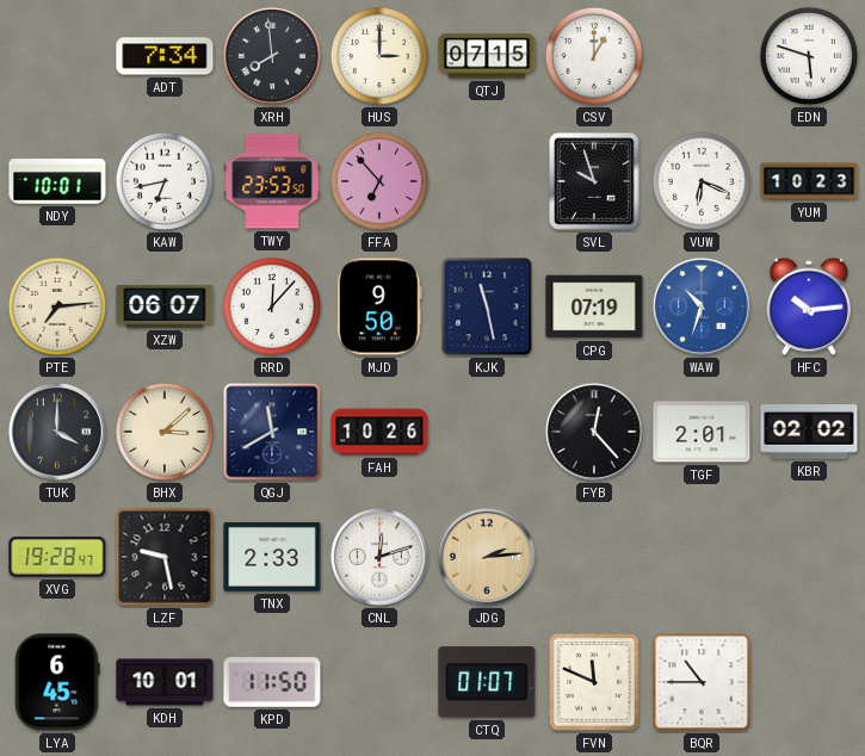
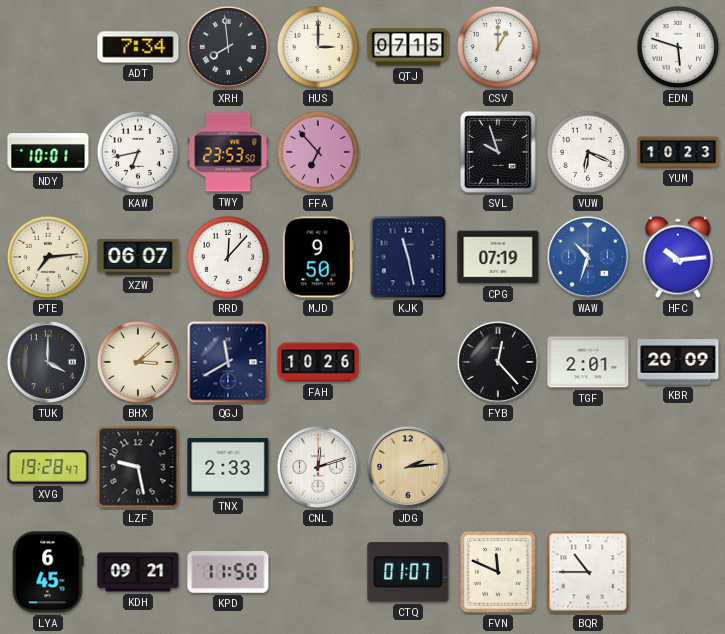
KBR: 02:02 -> 20:09 (678, 362)
KDH: 10:01 -> 09:21 (138, 572)
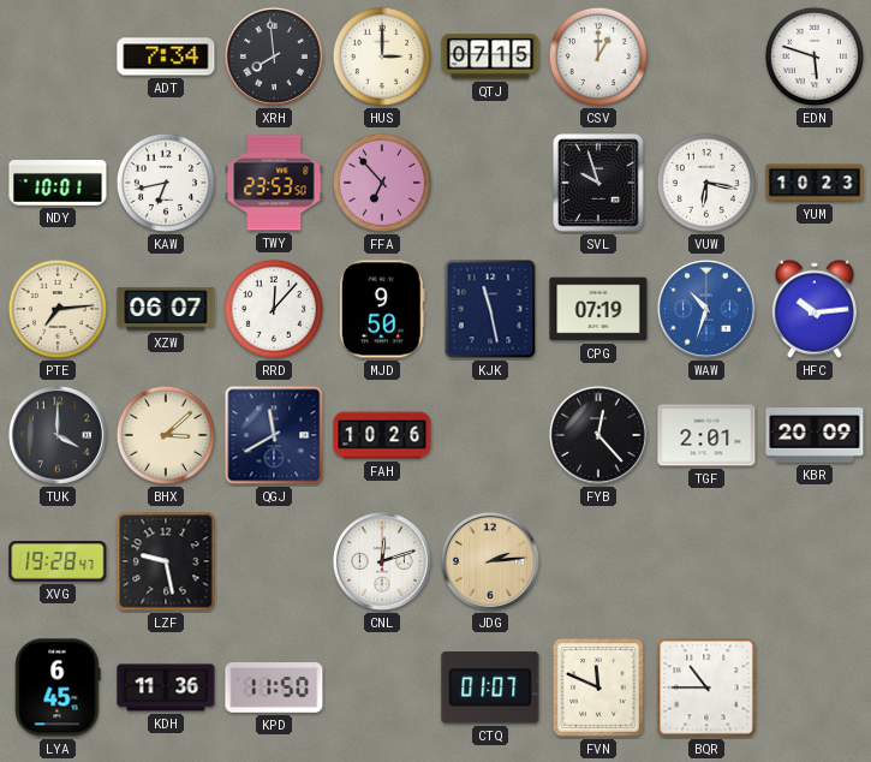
VUW: 6:19 -> 6:17 (706, 183)
TNX: 2:33 -> none (228, 467)
KDH: 09:21 -> 11:36 (166, 687)
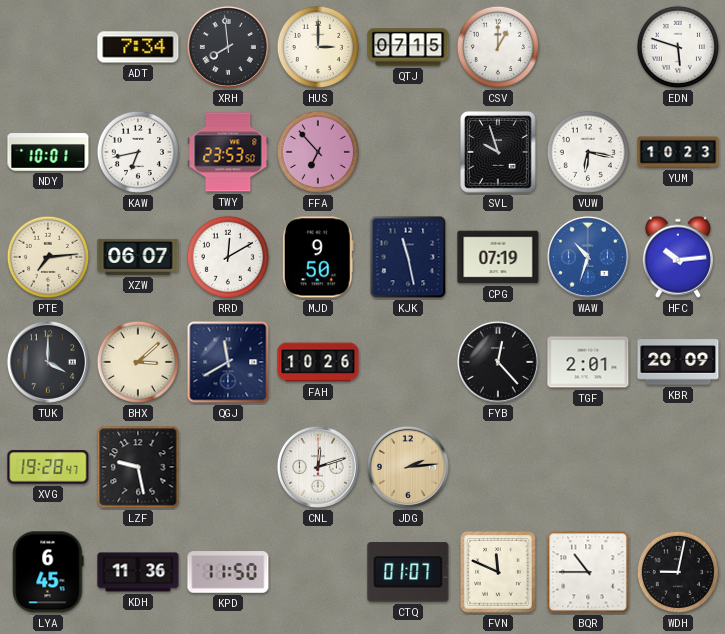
RRD: 12:07 -> 12:10 (228, 257)
WDH: none -> 9:02 (678, 572)
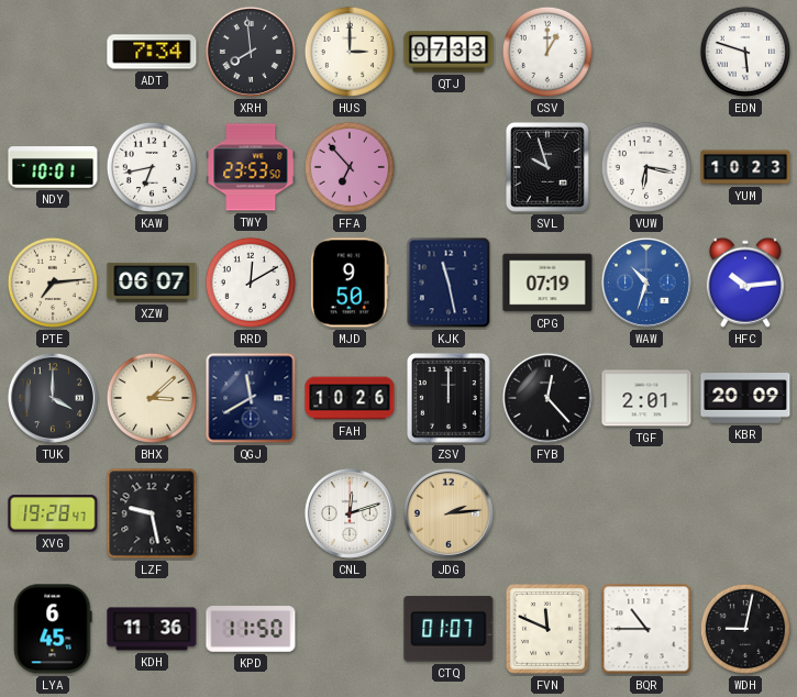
QTJ: 07:15 -> 07:33 (449, 52)
ZSV: none -> 12:00 (450, 399)
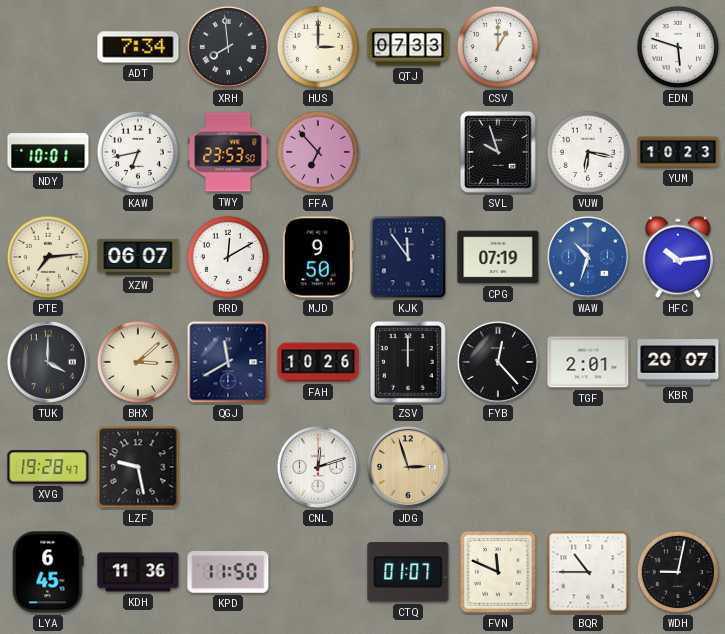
KJK: 11:28 -> 11:54 (408, 257)
KBR: 20:09 -> 20:07 (678, 362)
JDG: 2:14 -> 2:57 (408, 467)
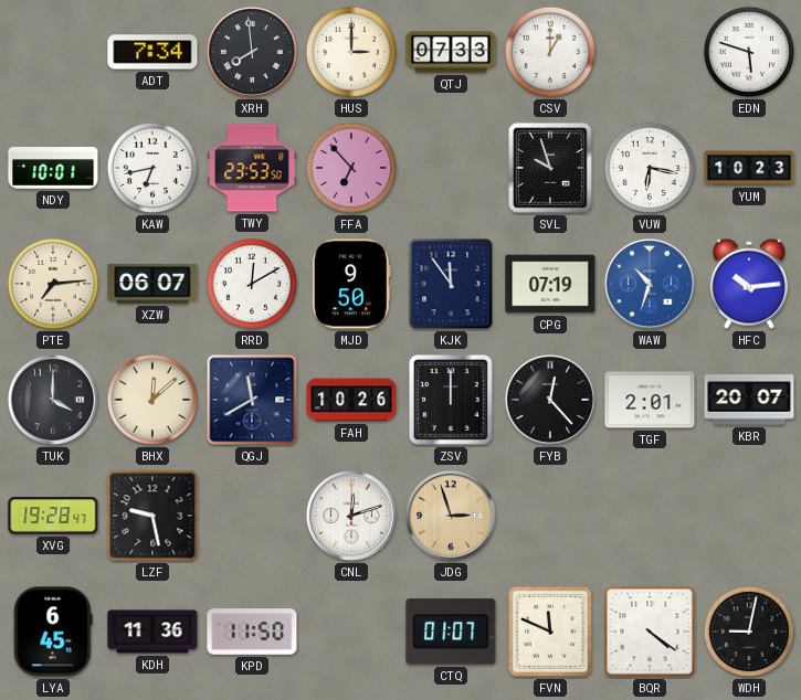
BHX: 3:08 -> 12:08 (152, 400)
BQR: 10:45 -> 4:21 (650, 632)
